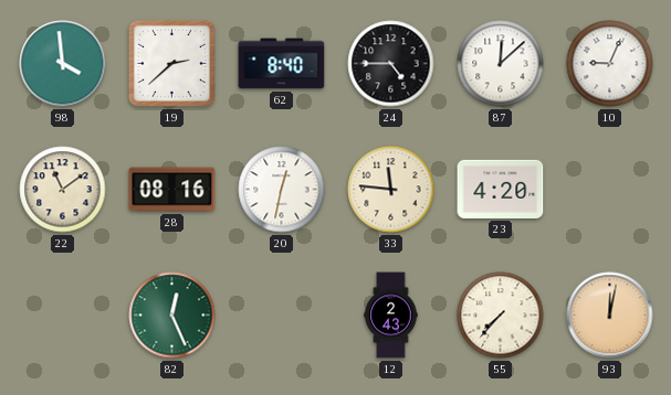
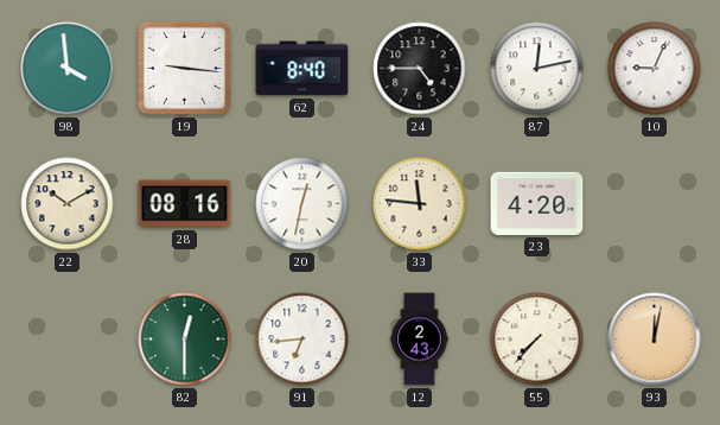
19: 2:38 -> 9:16 (184, 68)
87: 12:08 -> 12:13 (537, 69)
22: 11:09 -> 10:10 (68, 204)
82: 12:26 -> 12:30 (185, 340)
91: none -> 6:44 (302, 340)
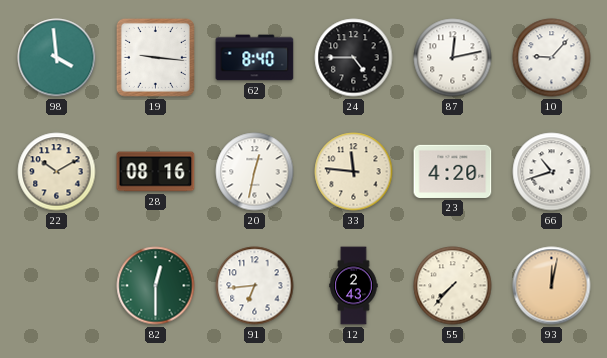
10: 9:04 -> 9:07 (552, 58)
66: none -> 10:42 (552, 172)
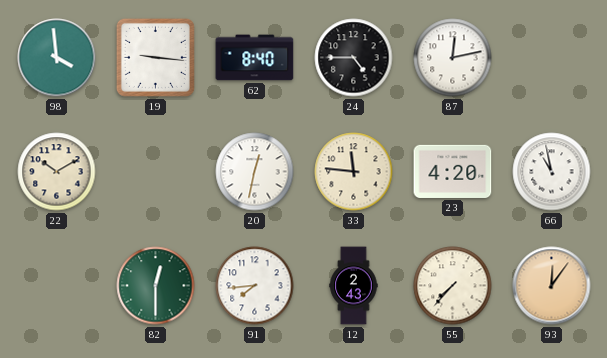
10: 9:07 -> none (552, 58)
28: 08:16 -> none (156, 172)
66: 10:42 -> 10:58 (552, 172)
91: 6:44 -> 7:44 (255, 286)
93: 12:02 -> 12:06 (552, 286)
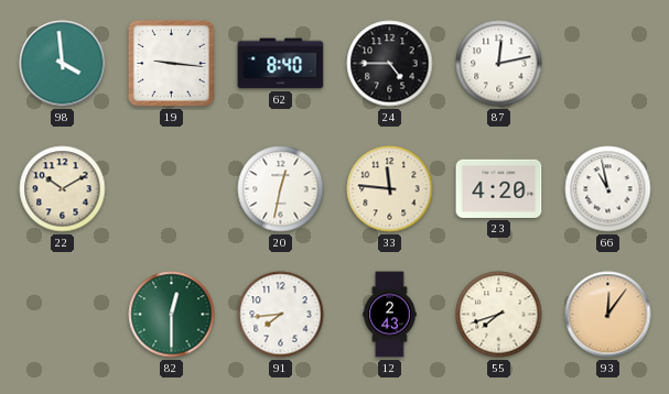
55: 7:37 -> 7:42 (499, 315)
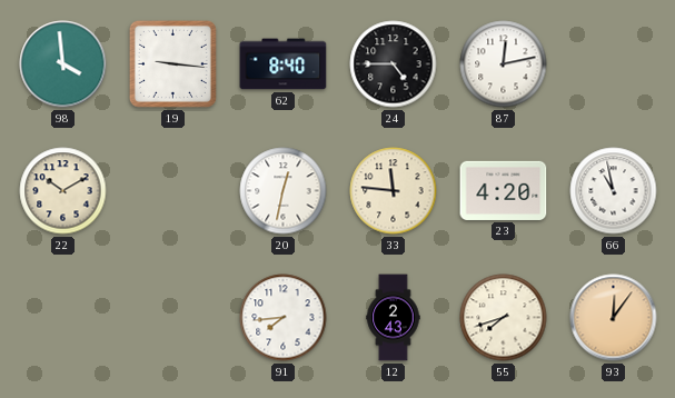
82: 12:30 -> none (172, 315)
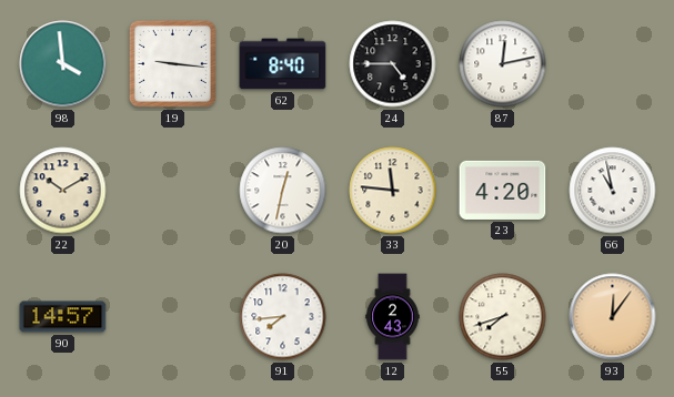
90: none -> 14:57 (63, 317)
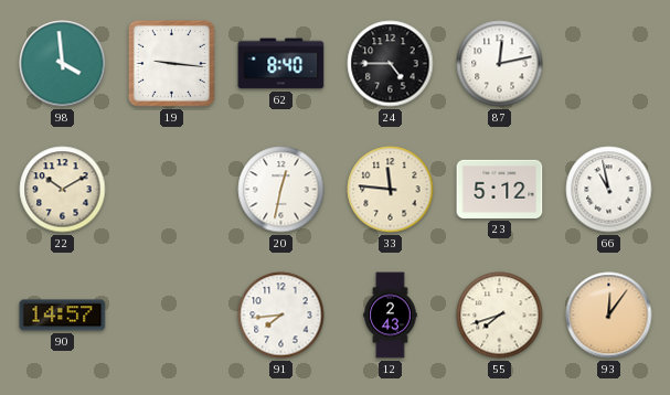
23: 4:20 -> 5:12 (500, 189)
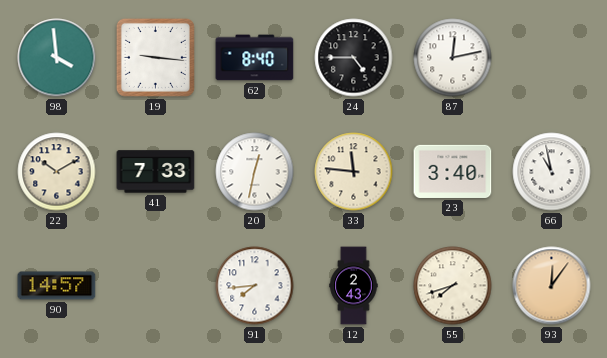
41: none -> 7:33 (156, 172)
23: 5:12 -> 3:40 (453, 171)
